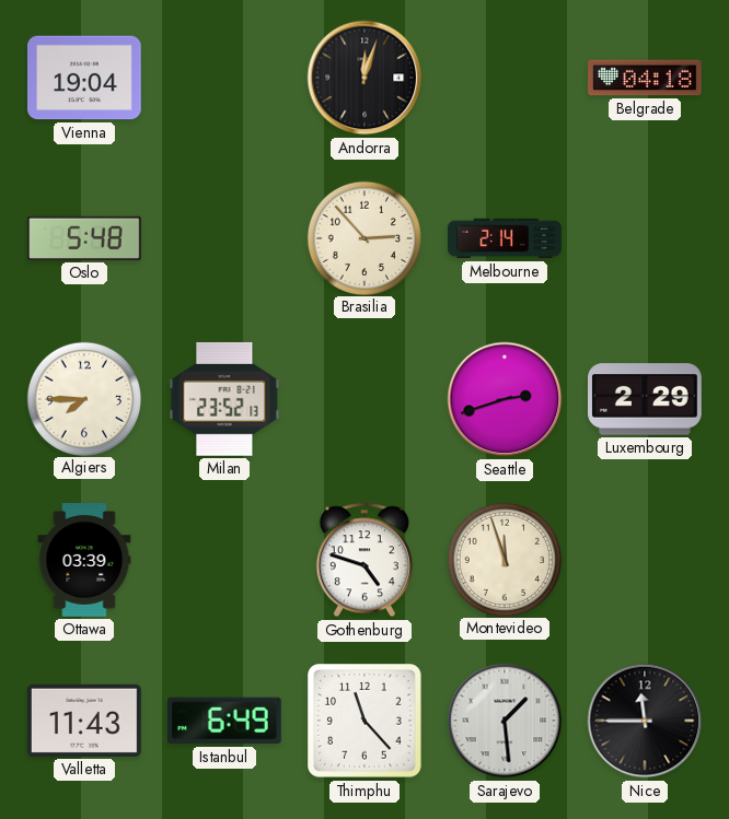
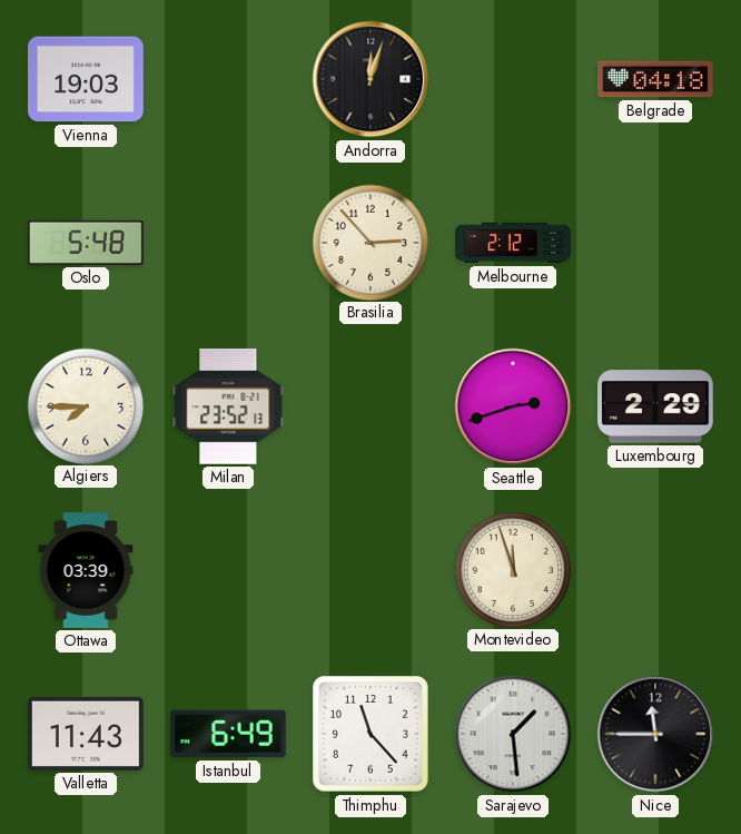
Vienna: 19:04 -> 19:03 (87, 79)
Melbourne: 2:14 -> 2:12 (513, 243)
Gothenburg: 4:48 -> none (364, 560)
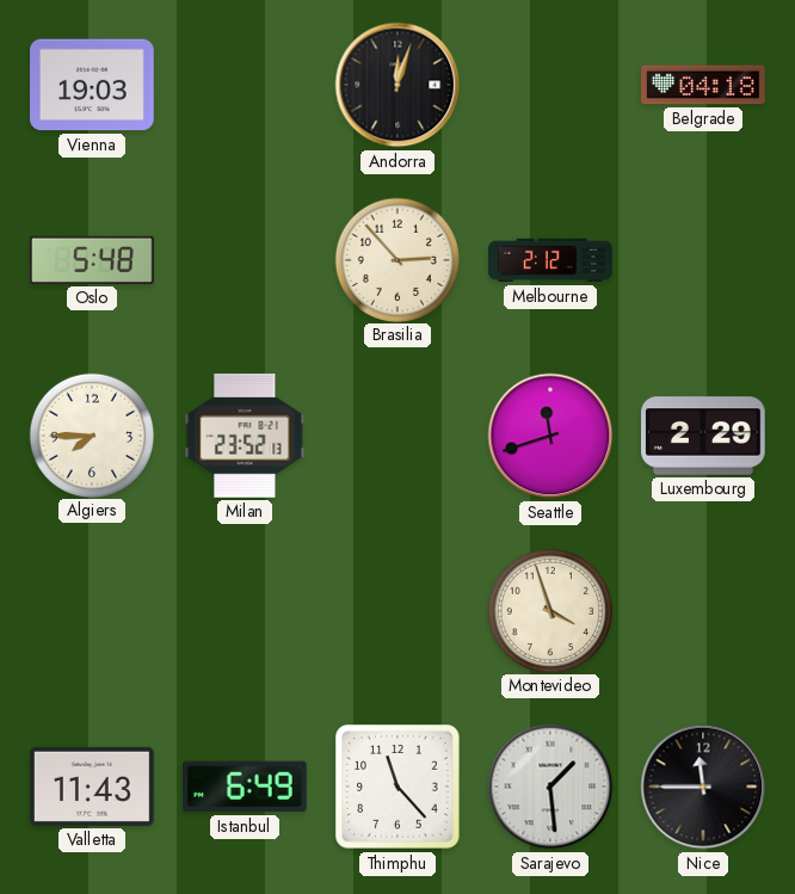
Seattle: 2:42 -> 11:42 (550, 436)
Ottawa: 03:39 -> none (86, 570)
Montevideo: 11:57 -> 3:57 (549, 610)
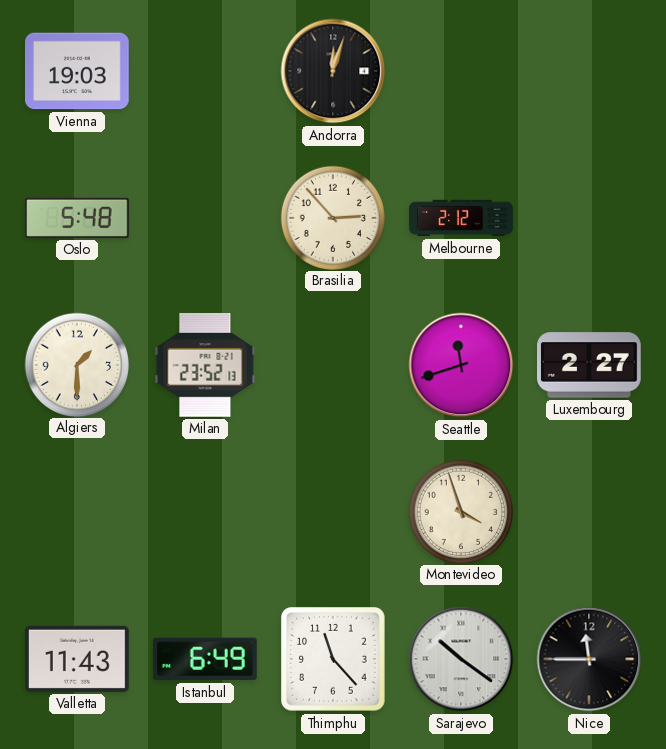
Belgrade: 04:18 -> none (703, 85)
Algiers: 7:45 -> 1:30 (76, 364)
Luxembourg: 2:29 -> 2:27 (590, 365)
Sarajevo: 1:29 -> 10:21 (461, 659)
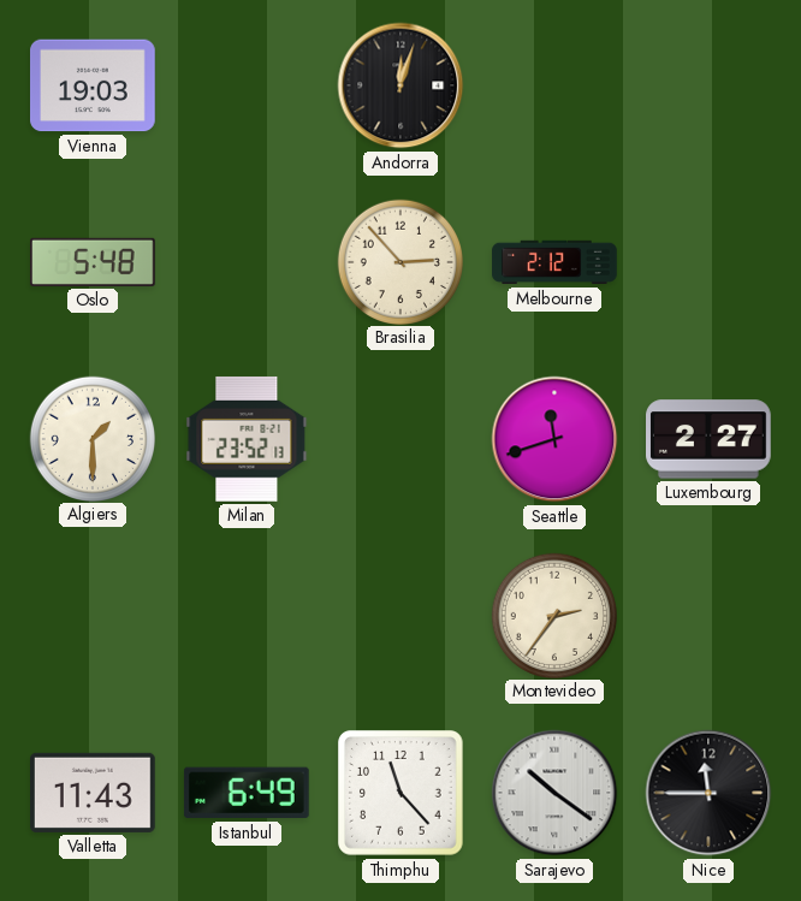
Montevideo: 3:57 -> 2:36 (553, 615)
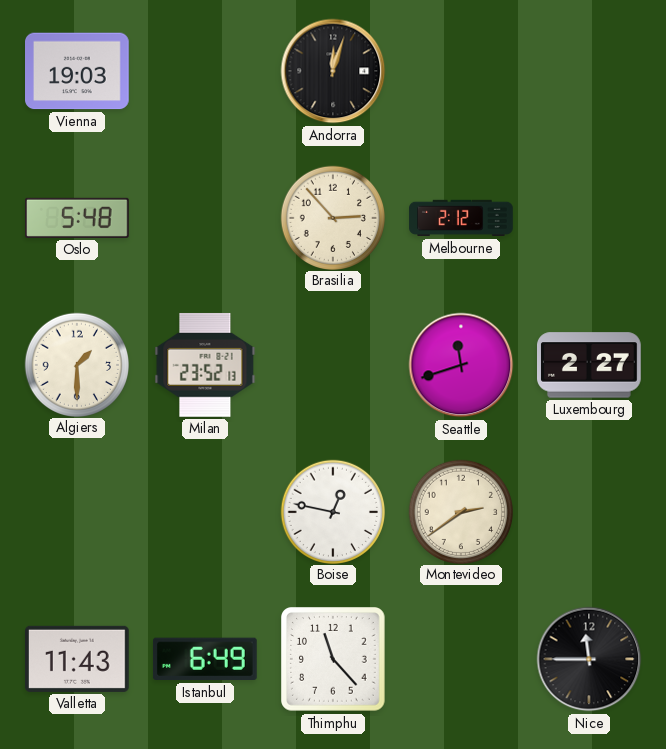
Boise: none -> 12:47 (332, 511)
Montevideo: 2:36 -> 2:39 (460, 511)
Sarajevo: 10:21 -> none (554, 793)
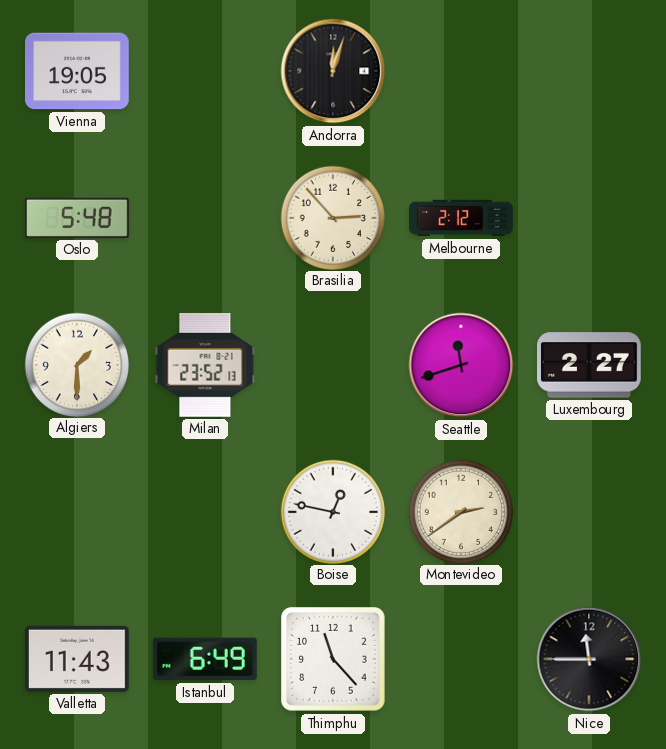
Vienna: 19:03 -> 19:05 (78, 71)
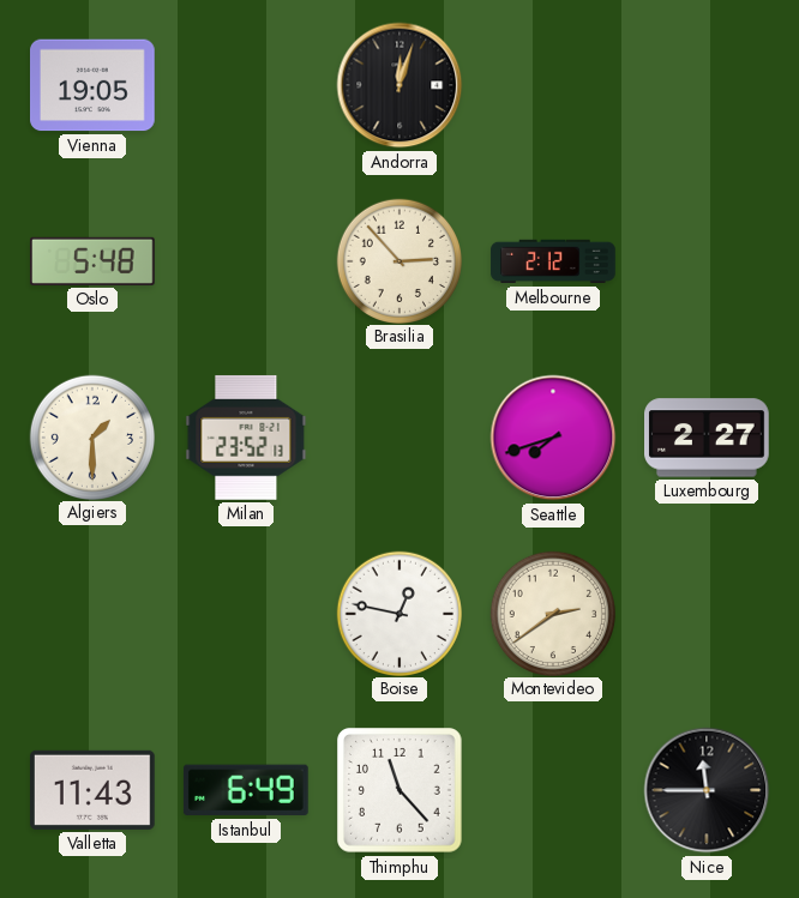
Seattle: 11:42 -> 7:42 (553, 438)
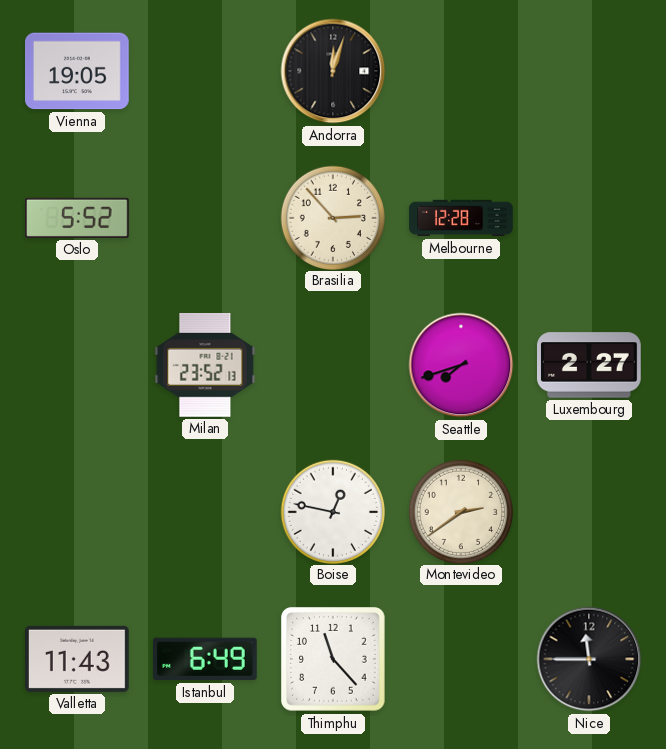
Oslo: 5:48 -> 5:52 (78, 218)
Melbourne: 2:12 -> 12:28 (461, 218)
Algiers: 1:30 -> none (91, 436)
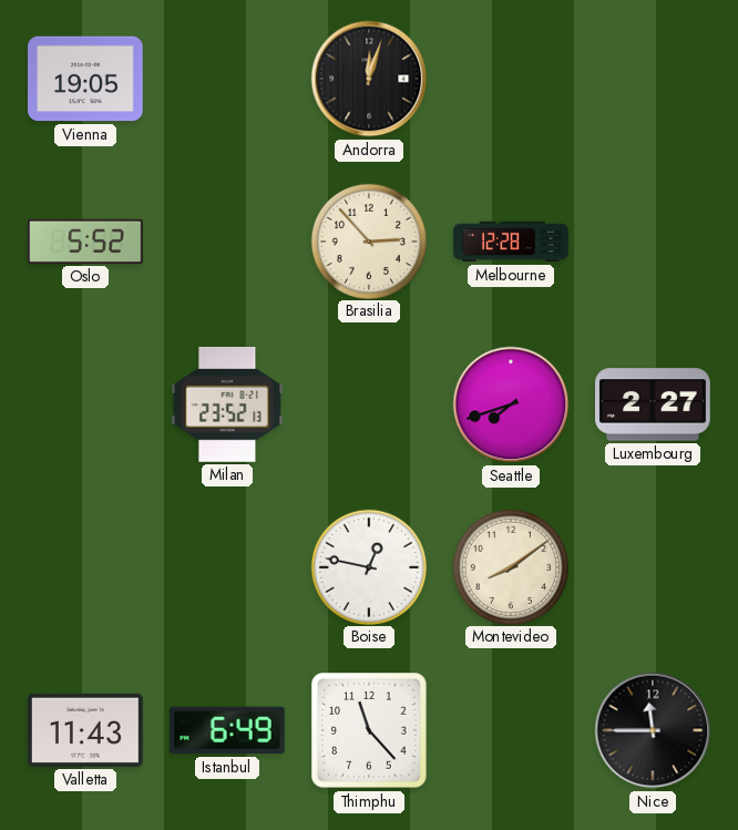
Montevideo: 2:39 -> 8:09 (510, 566)
